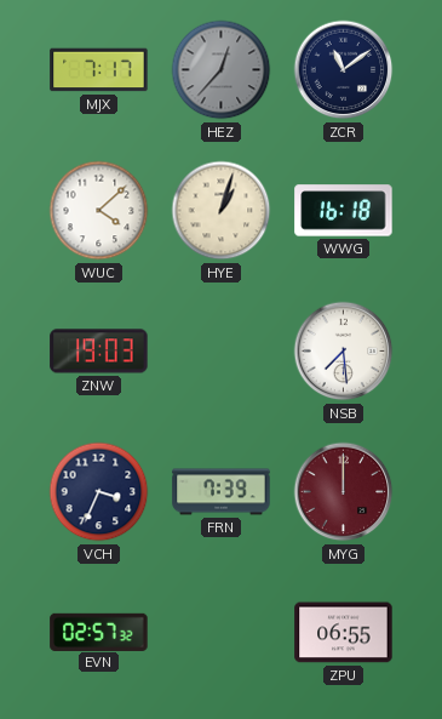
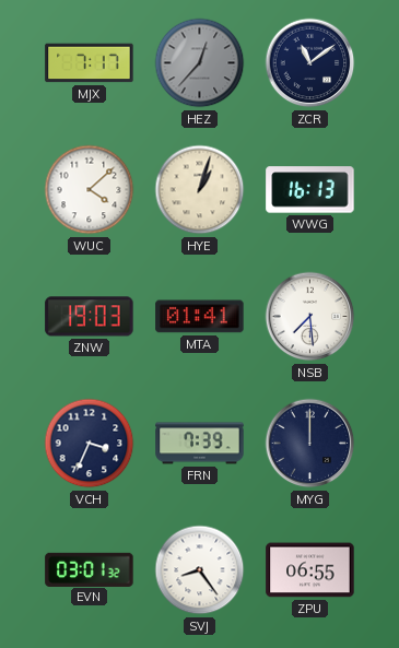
WWG: 16:18 -> 16:13 (310, 190)
MTA: none -> 01:41 (200, 317)
MYG dial: burgundy -> navy (310, 444)
EVN: 02:57 -> 03:01 (90, 569)
SVJ: none -> 8:24 (200, 570)
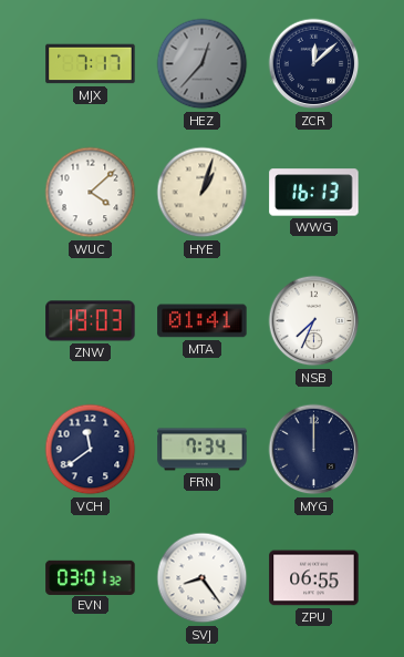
ZCR: 11:09 -> 12:08 (314, 64)
NSB: 7:29 -> 7:34 (314, 321)
VCH: 3:34 -> 11:39 (91, 450)
FRN: 7:39 -> 7:34 (203, 450)
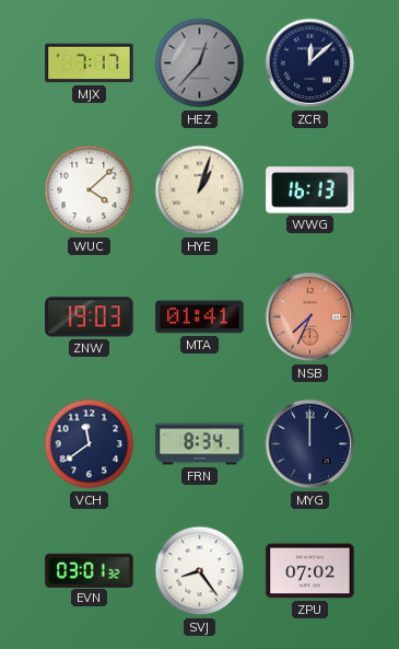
NSB dial: white -> salmon (310, 317)
FRN: 7:34 -> 8:34 (200, 444)
ZPU: 06:55 -> 07:02 (310, 571)
